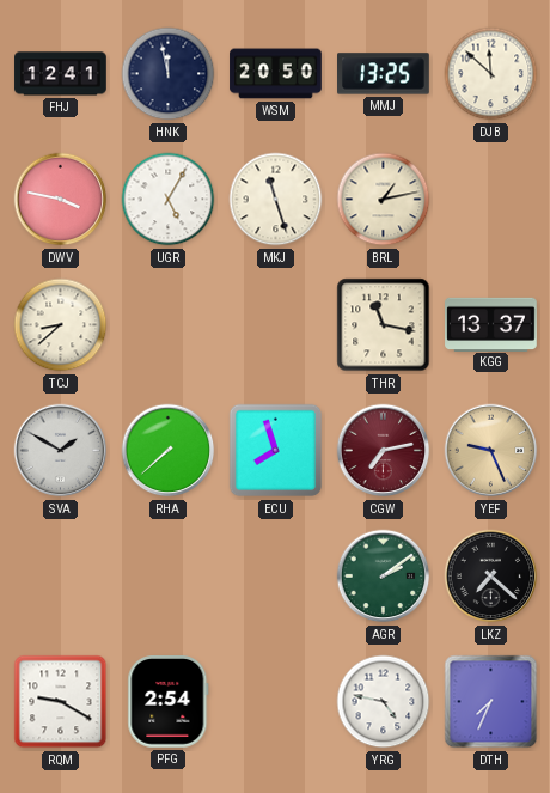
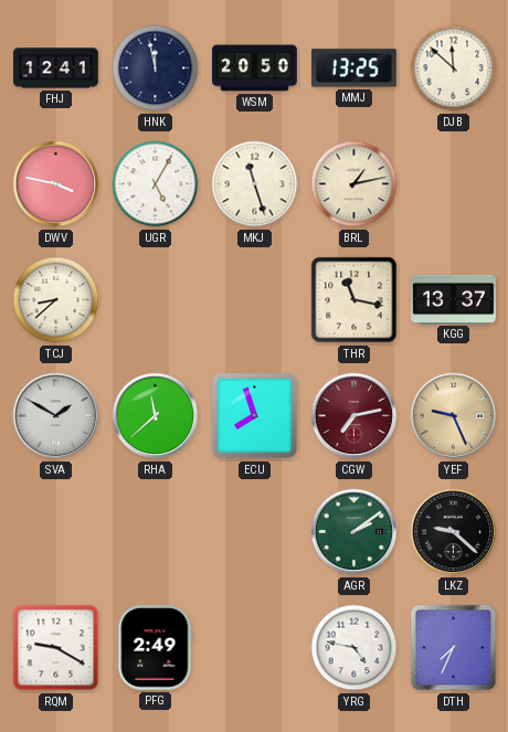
RHA: 7:38 -> 11:38 (156, 416)
LKZ: 7:22 -> 9:22 (454, 532)
PFG: 2:54 -> 2:49 (156, 648)
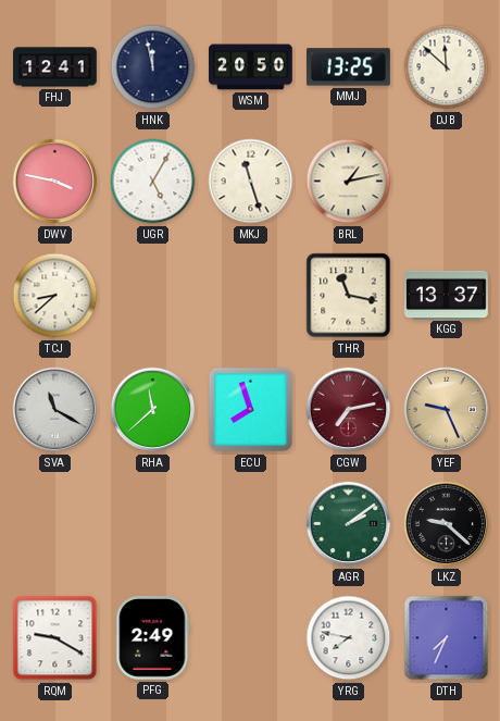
SVA: 1:50 -> 11:20 (55, 410)
YRG: 4:47 -> 7:47 (349, 638)
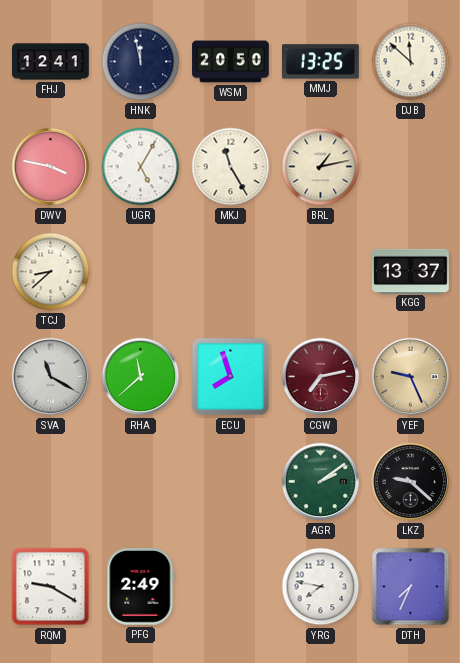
MKJ: 11:27 -> 11:25 (231, 167)
THR: 11:17 -> none (349, 296)
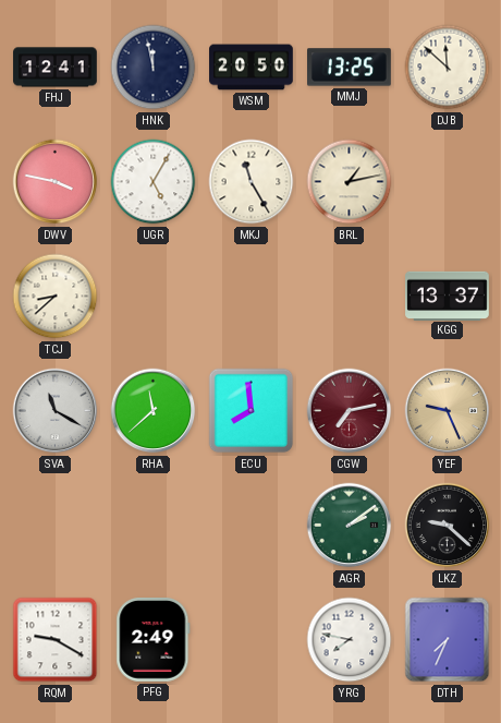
ECU: 7:57 -> 7:59 (252, 411)
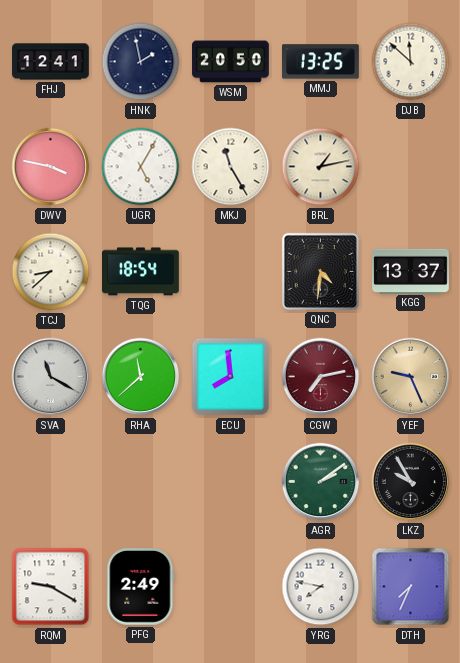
HNK: 11:58 -> 1:58 (141, 62)
TQG: none -> 18:54 (141, 272)
QNC: none -> 4:31 (320, 271)
LKZ: 9:22 -> 9:55 (411, 482)
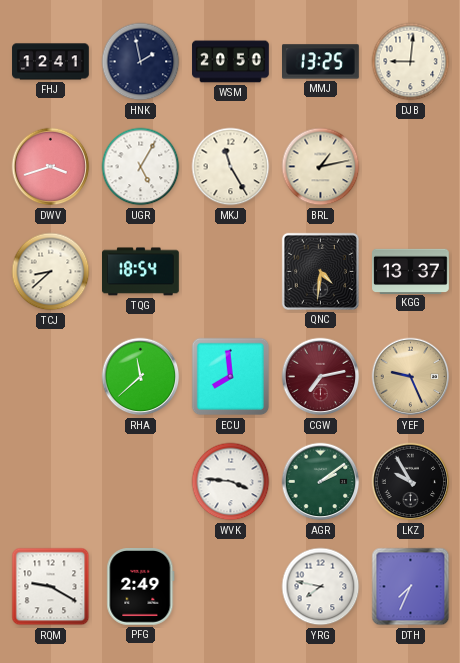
DJB: 11:52 -> 9:01 (411, 62)
DWV: 3:47 -> 3:42 (51, 167)
SVA: 11:20 -> none (51, 377)
WVK: none -> 3:46 (231, 482)
